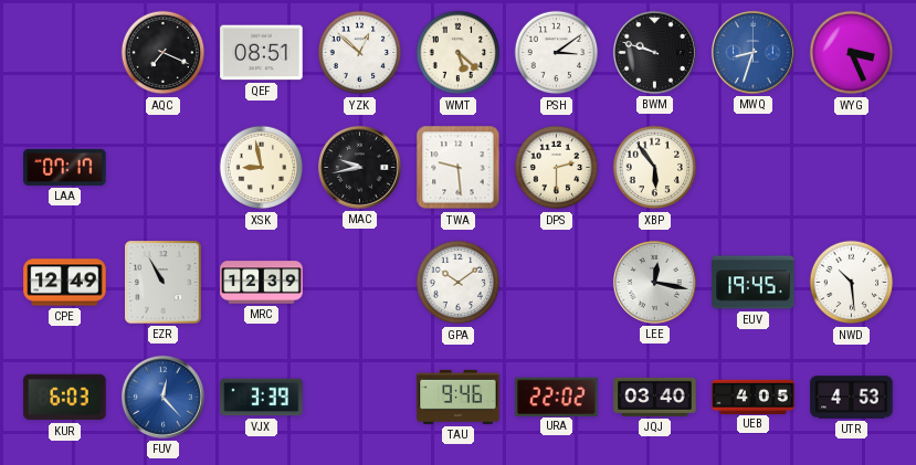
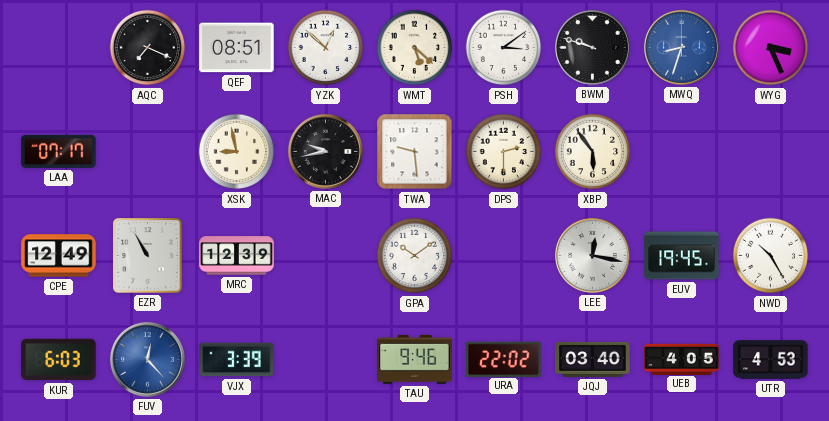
NWD: 10:29 -> 10:25 (771, 256)
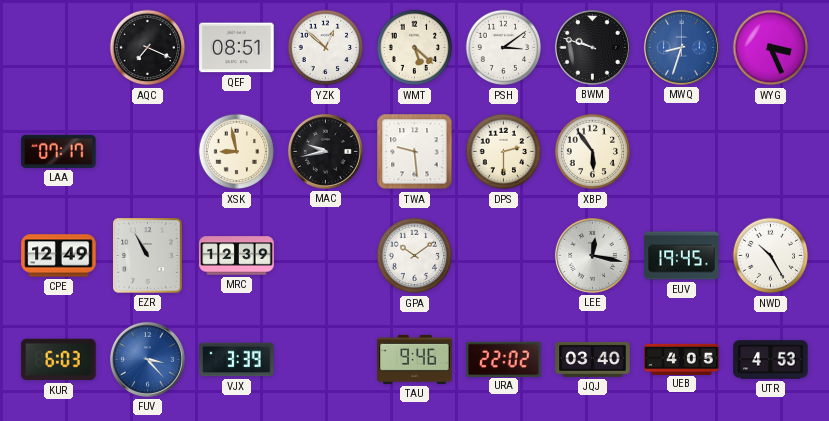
FUV: 12:23 -> 3:23 (147, 359)
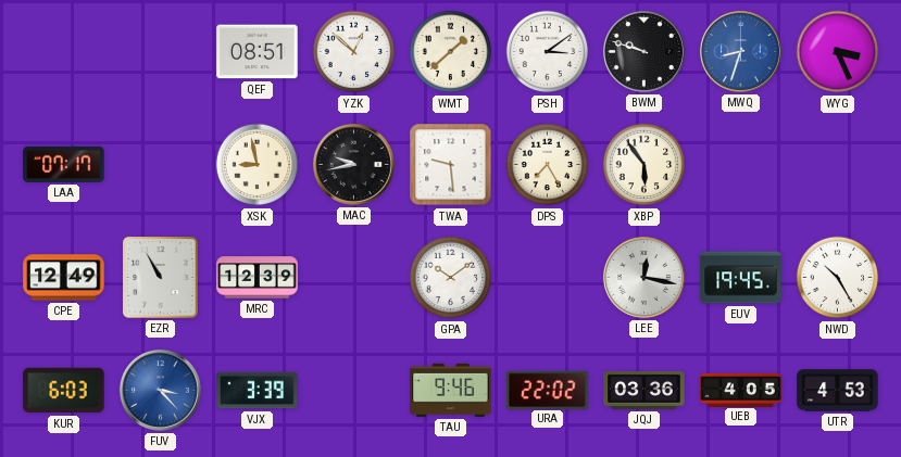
AQC: 7:19 -> none (148, 48)
WMT: 5:22 -> 1:38 (451, 52)
DPS: 2:30 -> 7:25 (548, 165)
JQJ: 03:40 -> 03:36 (645, 390)
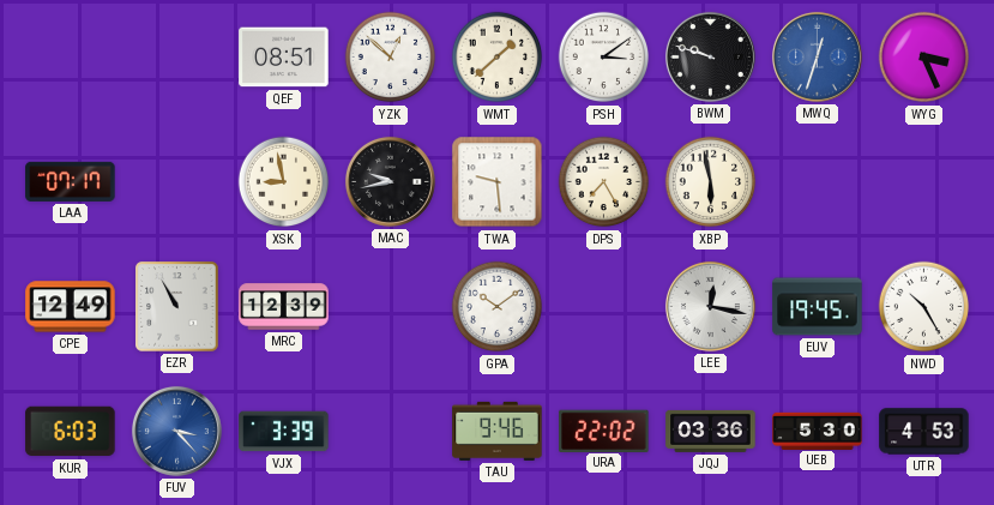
MWQ: 8:33 -> 12:33 (817, 56)
XBP: 5:54 -> 5:58 (711, 182)
UEB: 4:05 -> 5:30 (818, 431)
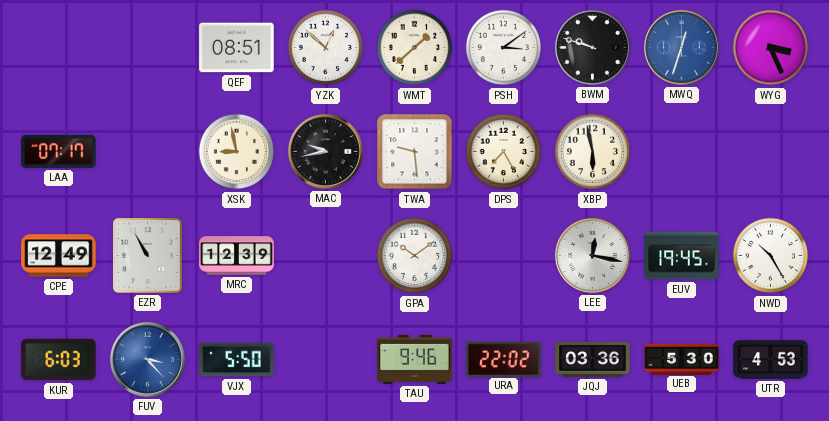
VJX: 3:39 -> 5:50 (237, 360)
